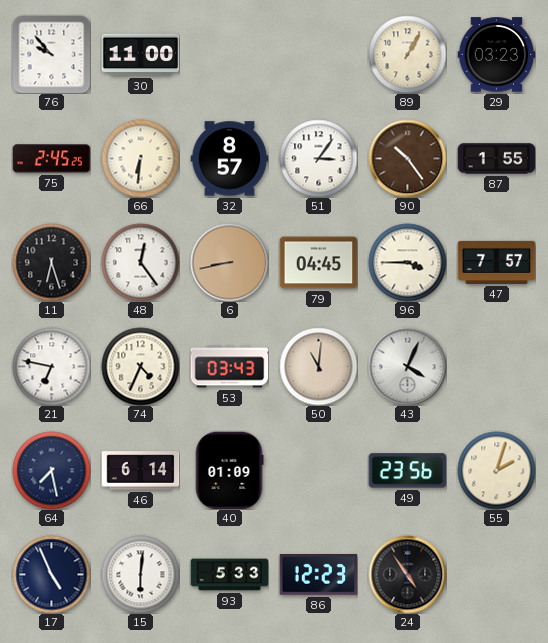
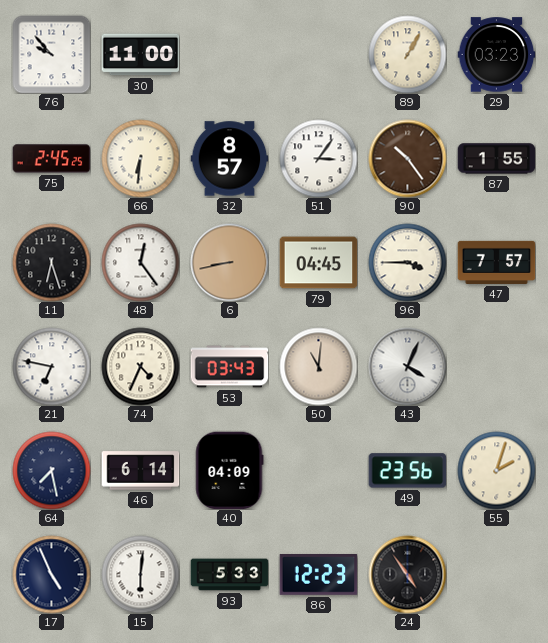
40: 01:09 -> 04:09 (229, 470)
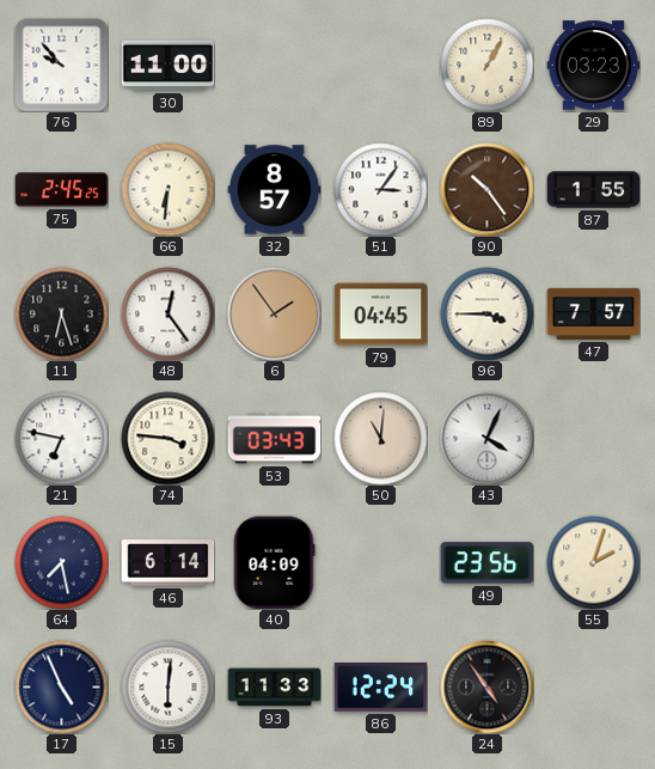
6: 8:43 -> 1:54 (274, 313)
74: 4:34 -> 3:46 (167, 438)
93: 5:33 -> 11:33 (274, 688)
86: 12:23 -> 12:24 (380, 688)
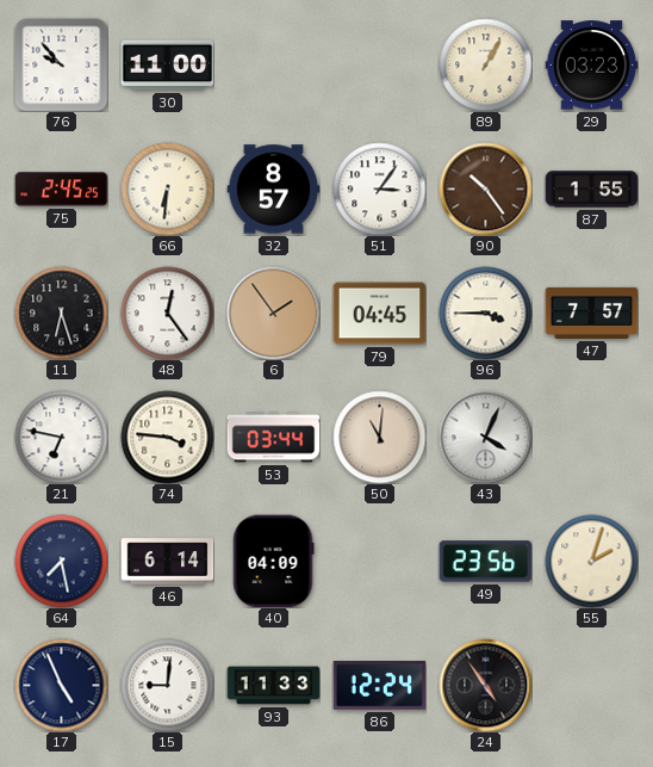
53: 03:43 -> 03:44 (273, 438)
15: 6:01 -> 9:01 (167, 685)
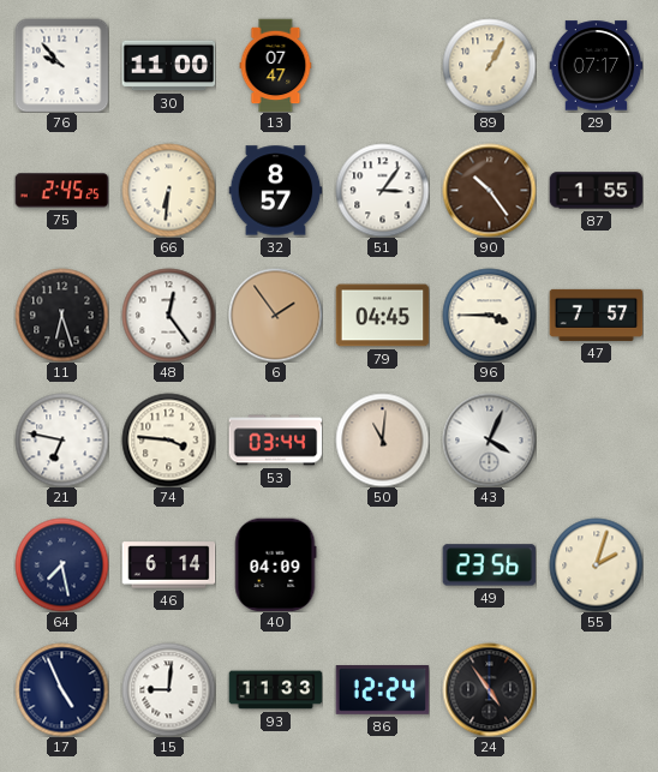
13: none -> 07:47 (276, 65)
29: 03:23 -> 07:17 (596, 66)
